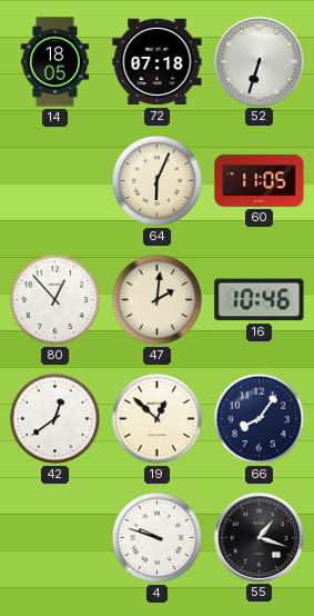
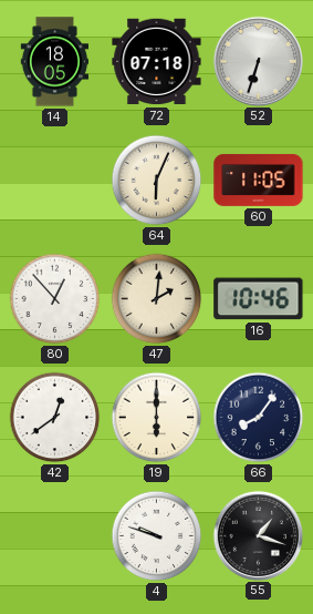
19: 12:52 -> 6:00 (157, 418)
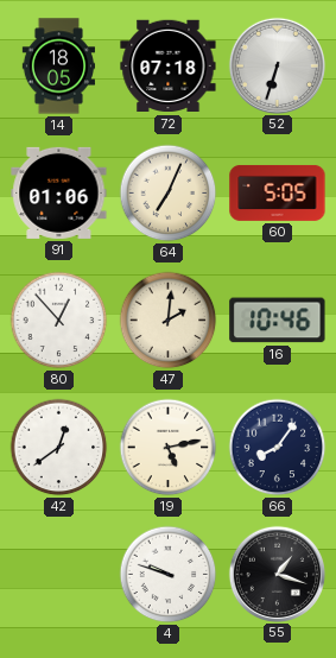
91: none -> 01:06 (59, 192)
64: 6:04 -> 7:04 (169, 194)
60: 11:05 -> 5:05 (278, 192)
19: 6:00 -> 5:13 (169, 448)
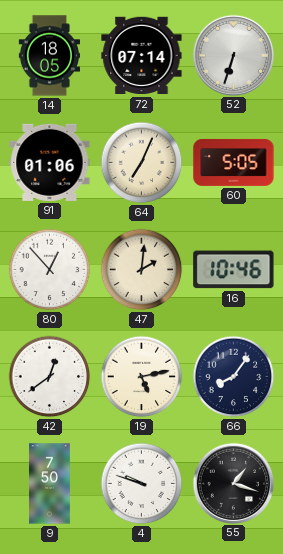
72: 07:18 -> 07:14 (142, 56)
9: none -> 7:50 (50, 484)
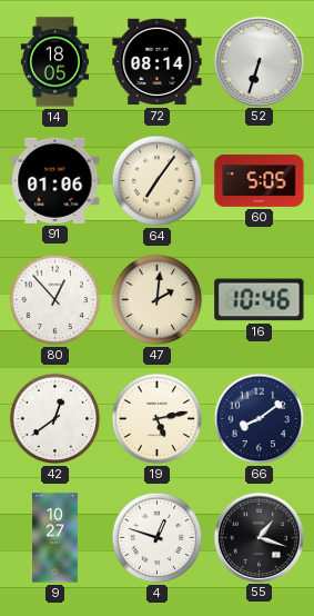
72: 07:14 -> 08:14 (158, 62)
64: 7:04 -> 7:06 (158, 181)
66: 8:06 -> 8:09 (260, 419)
9: 7:50 -> 10:27 (55, 538)
4: 9:48 -> 12:48 (158, 538)
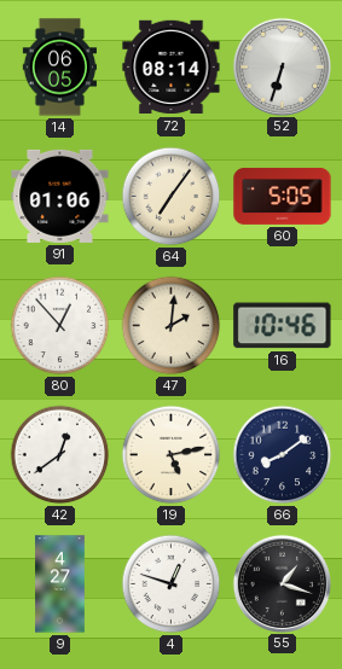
14: 18:05 -> 06:05 (59, 68)
9: 10:27 -> 4:27 (60, 584)
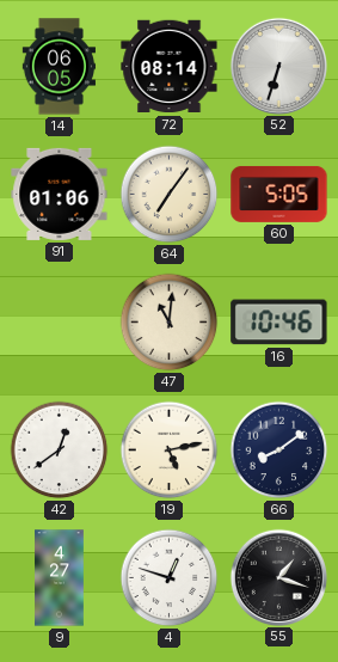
80: 12:53 -> none (60, 326)
47: 2:01 -> 11:01 (170, 323)
